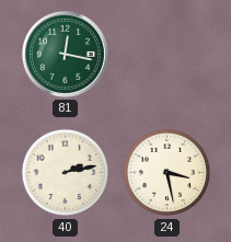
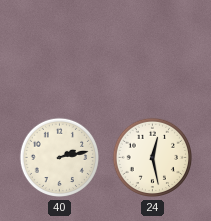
81: 12:17 -> none (65, 54)
24: 3:28 -> 12:28 (153, 158)
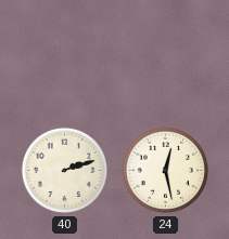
40: 2:13 -> 2:12 (65, 171)
